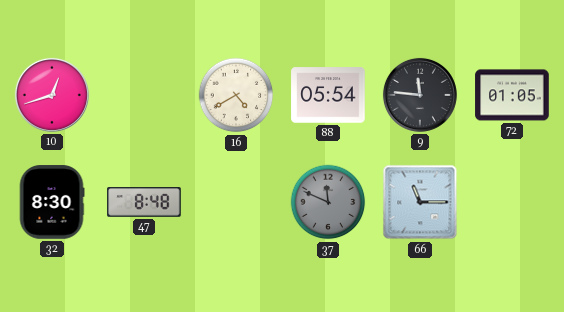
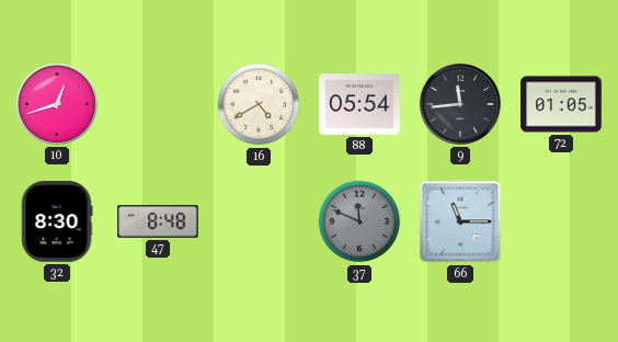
9: 11:46 -> 11:44 (460, 104)
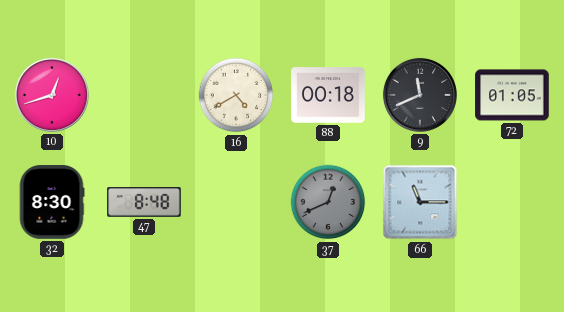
88: 05:54 -> 00:18 (328, 95)
9: 11:44 -> 11:41 (420, 95)
37: 11:49 -> 12:41 (328, 202)
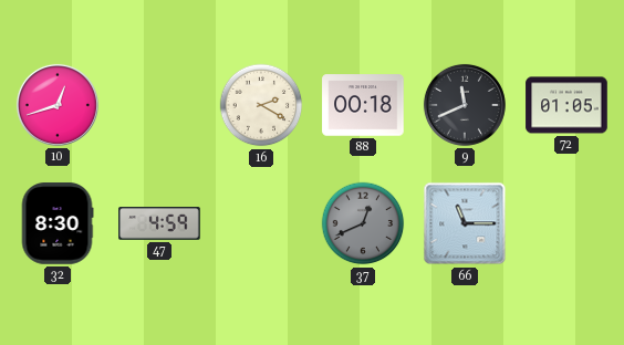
16: 4:40 -> 2:20 (261, 105)
47: 8:48 -> 4:59 (159, 223)
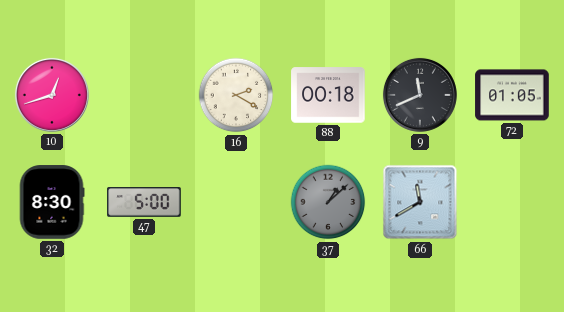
47: 4:59 -> 5:00 (144, 202)
37: 12:41 -> 1:08 (328, 202)
66: 11:15 -> 11:40 (420, 202)
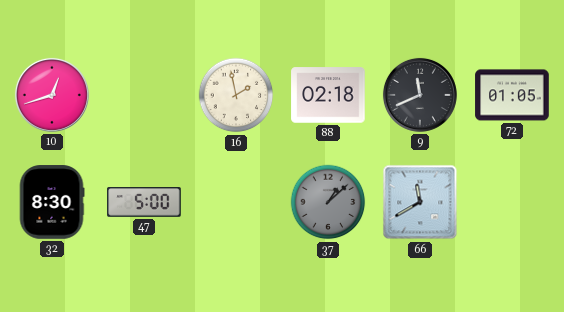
16: 2:20 -> 1:58 (236, 95)
88: 00:18 -> 02:18 (328, 95)
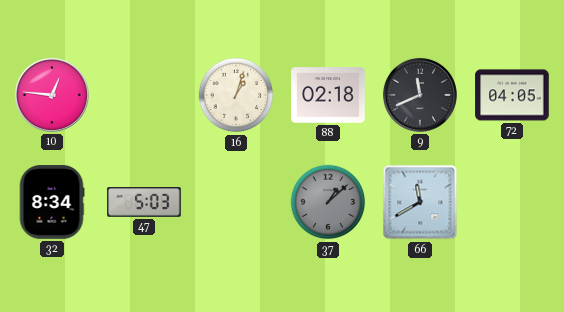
10: 12:42 -> 12:46 (52, 95)
16: 1:58 -> 1:03 (236, 95)
72: 01:05 -> 04:05 (512, 95)
32: 8:30 -> 8:34 (52, 202)
47: 5:00 -> 5:03 (144, 202)
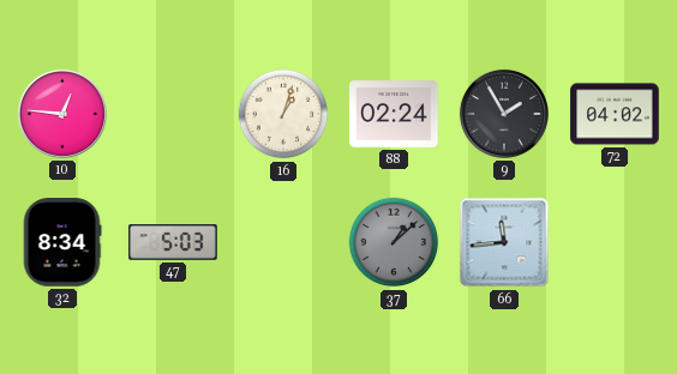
88: 02:18 -> 02:24 (394, 114)
9: 11:41 -> 1:55 (504, 114)
72: 04:05 -> 04:02 (615, 114)
66: 11:40 -> 11:44 (504, 242)
